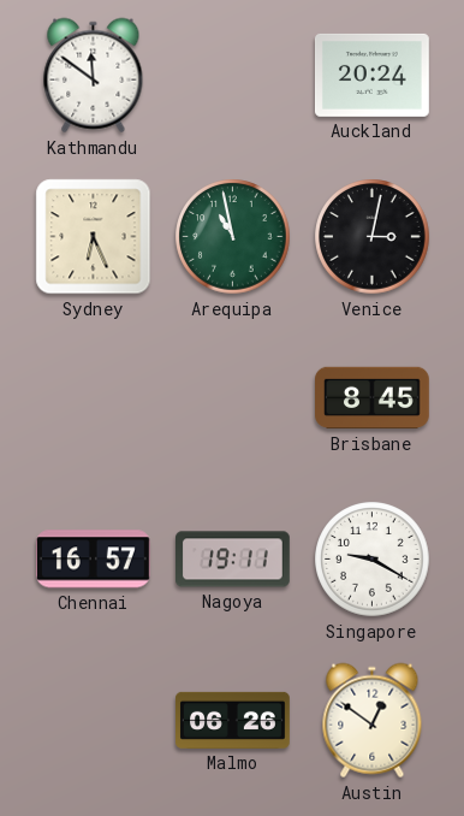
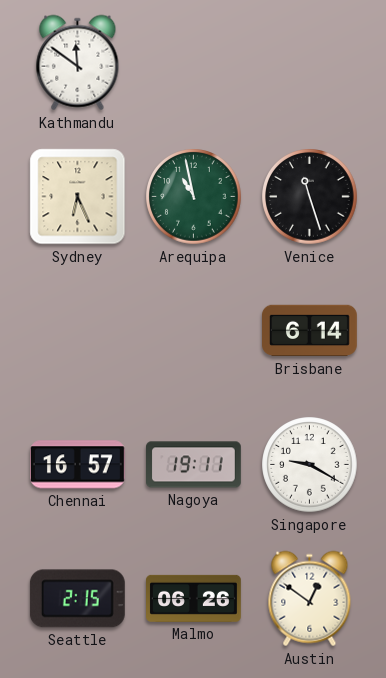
Auckland: 20:24 -> none (371, 75)
Venice: 3:02 -> 11:27 (310, 197)
Brisbane: 8:45 -> 6:14 (310, 331)
Seattle: none -> 2:15 (77, 599)
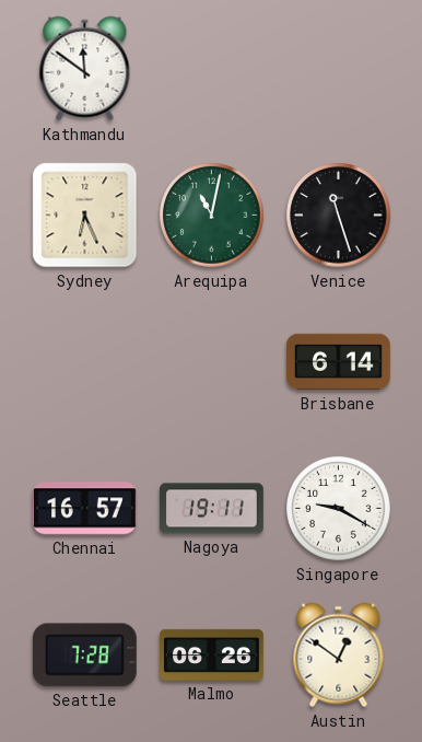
Arequipa: 10:58 -> 11:02 (212, 216)
Seattle: 2:15 -> 7:28 (84, 656)
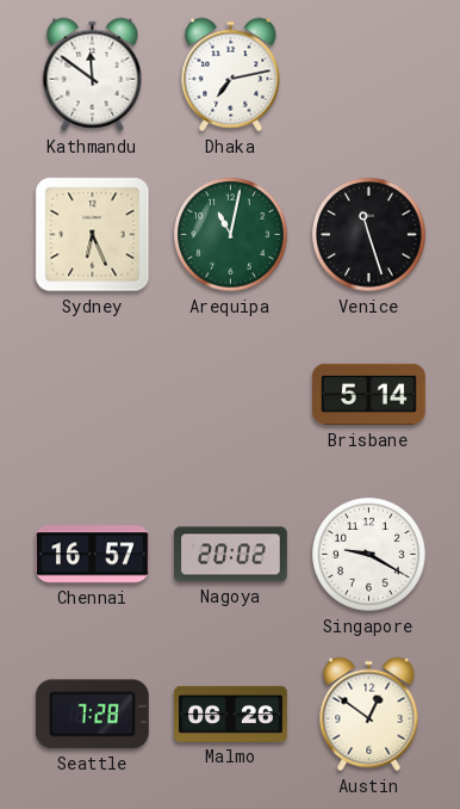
Dhaka: none -> 7:13 (231, 75)
Brisbane: 6:14 -> 5:14 (369, 395)
Nagoya: 19:11 -> 20:02 (231, 555)
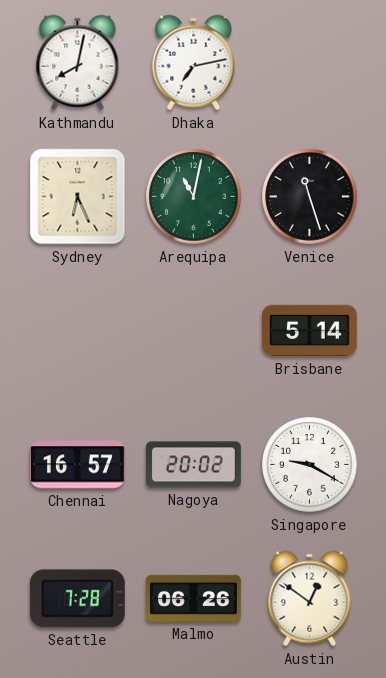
Kathmandu: 11:51 -> 8:02 (78, 63)
